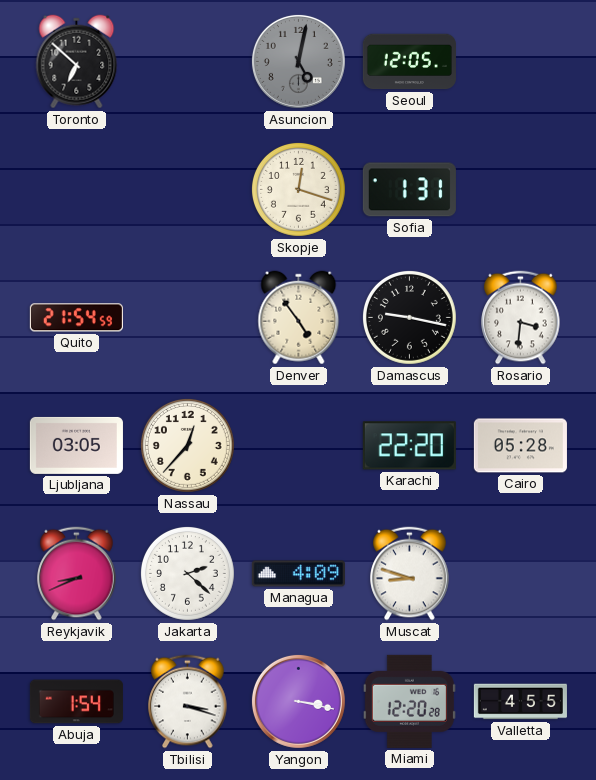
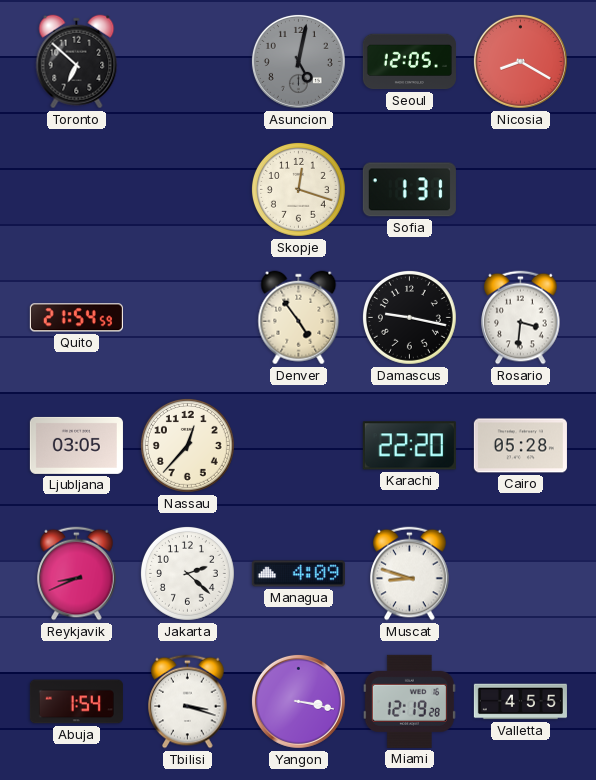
Nicosia: none -> 8:20 (520, 61)
Miami: 12:20 -> 12:19 (409, 701)
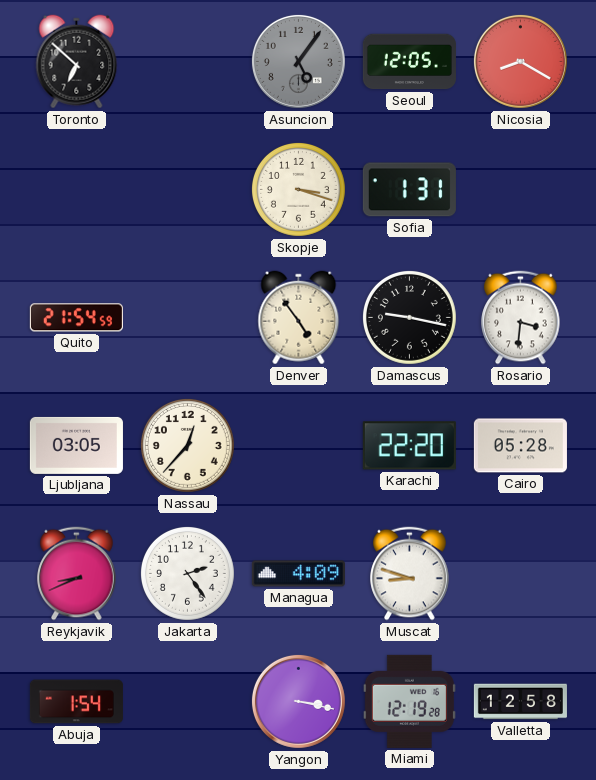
Asuncion: 5:02 -> 5:06 (298, 61)
Skopje: 12:18 -> 3:18 (298, 189)
Jakarta: 2:22 -> 2:24 (187, 573)
Tbilisi: 3:18 -> none (188, 702)
Valletta: 4:55 -> 12:58 (520, 702)
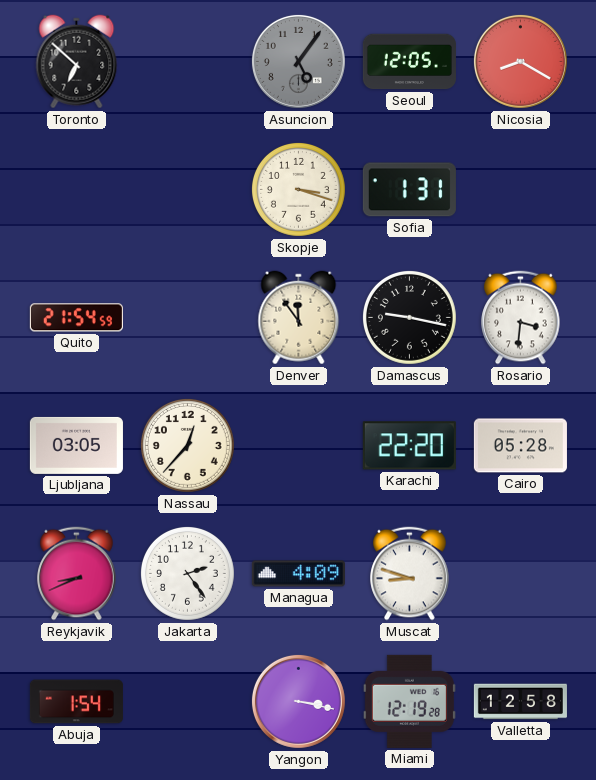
Denver: 4:54 -> 11:54 (299, 318)
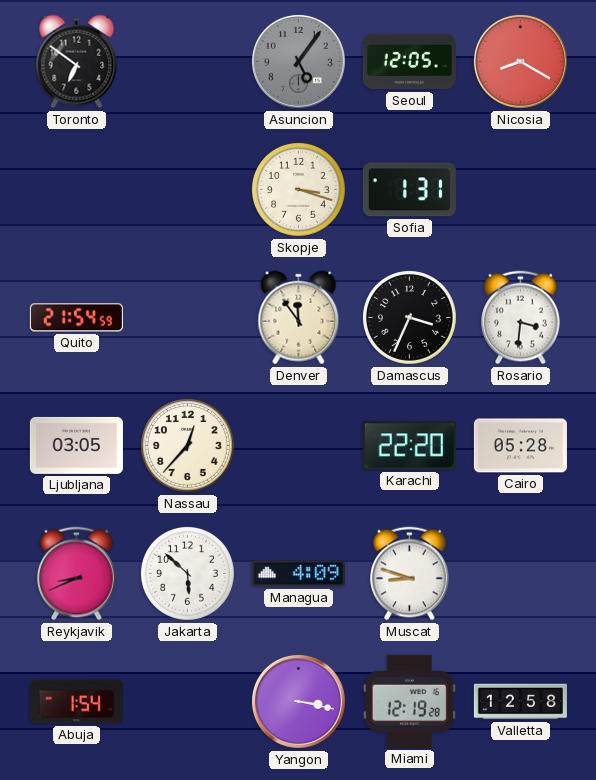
Toronto: 6:52 -> 6:51 (77, 62)
Damascus: 9:17 -> 3:34 (409, 317)
Jakarta: 2:24 -> 5:52 (187, 573)
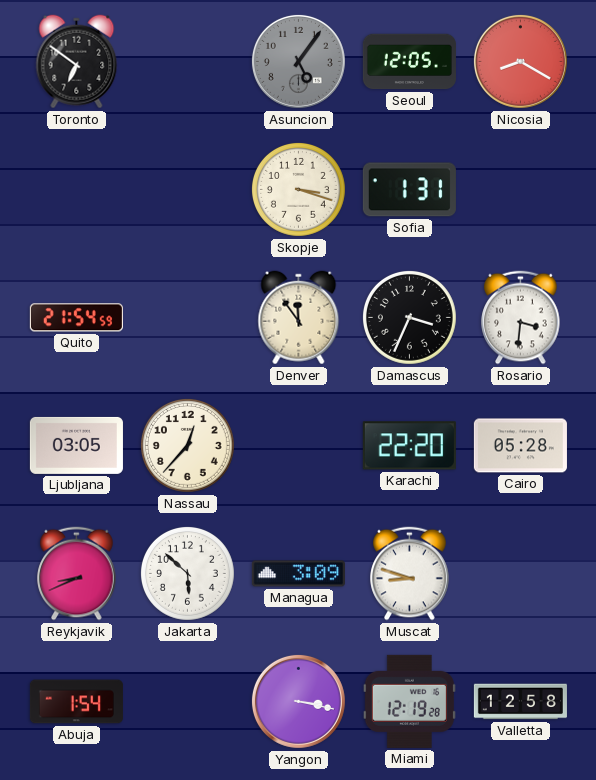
Managua: 4:09 -> 3:09 (298, 574)
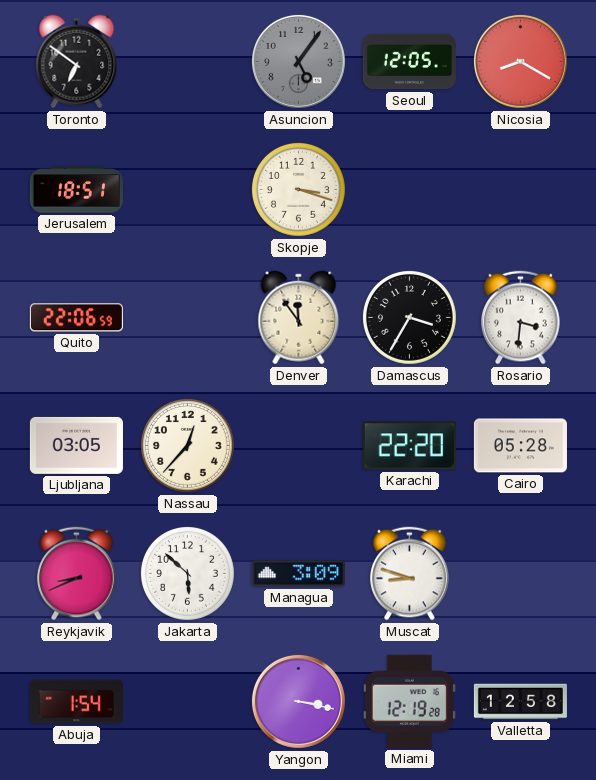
Jerusalem: none -> 18:51 (76, 190)
Sofia: 1:31 -> none (409, 190)
Quito: 21:54 -> 22:06 (76, 318)
Damascus: 3:34 -> 3:35 (409, 317)
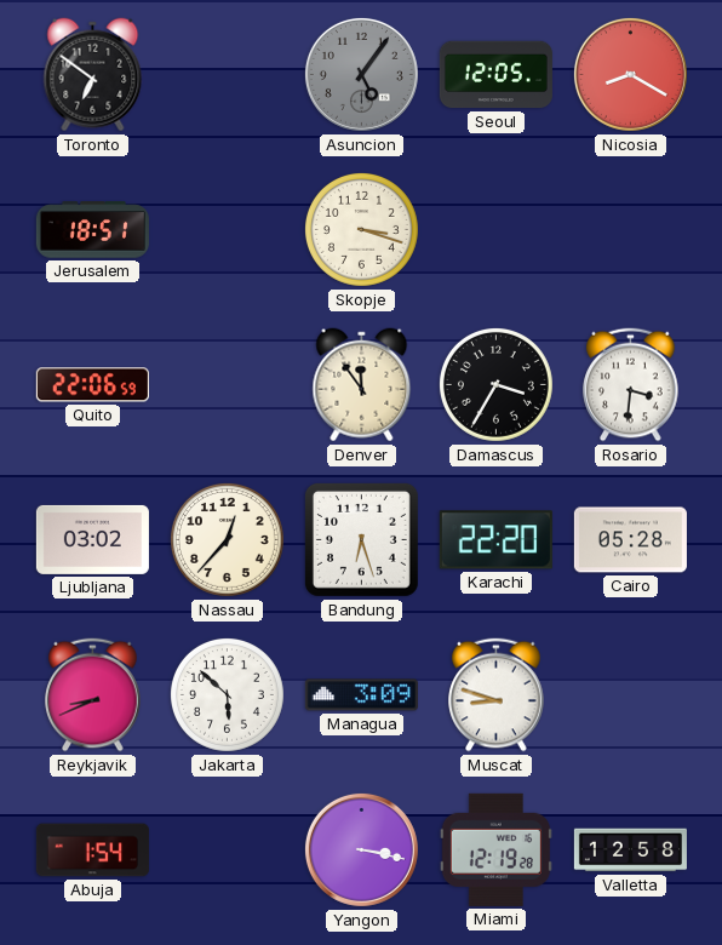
Ljubljana: 03:05 -> 03:02 (92, 539)
Bandung: none -> 6:27 (361, 539)
